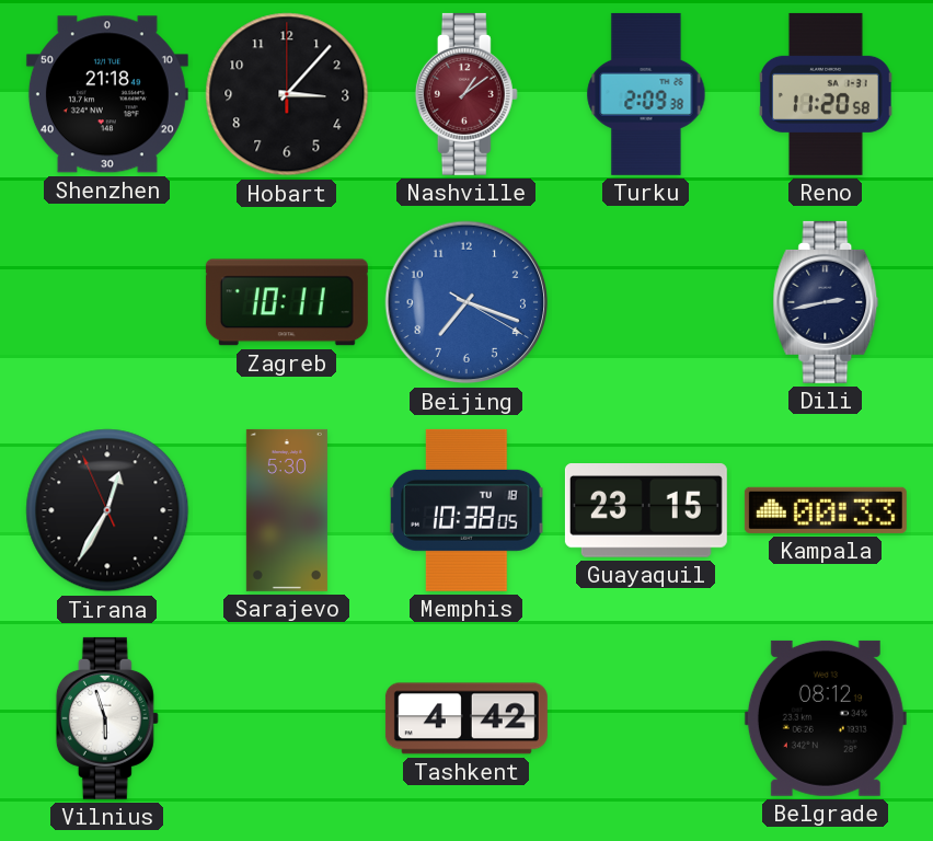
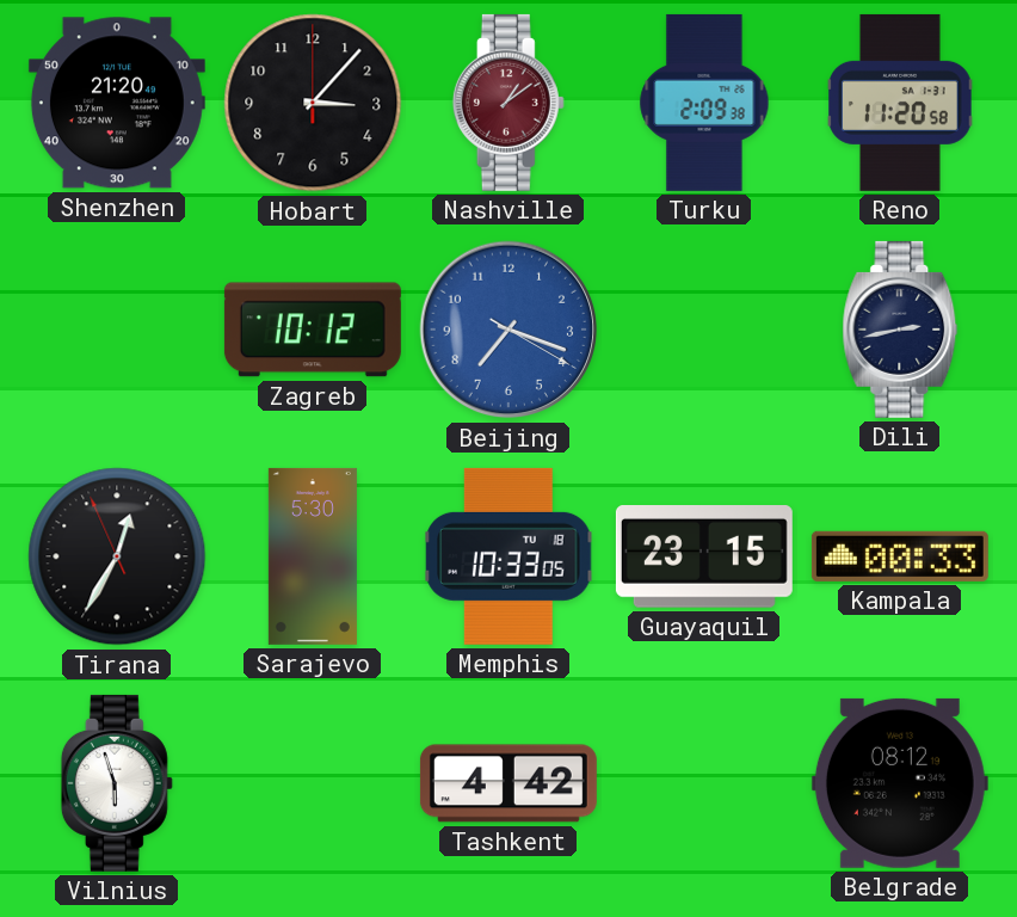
Shenzhen: 21:18 -> 21:20 (117, 103)
Zagreb: 10:11 -> 10:12 (313, 330)
Memphis: 10:38 -> 10:33 (509, 556)
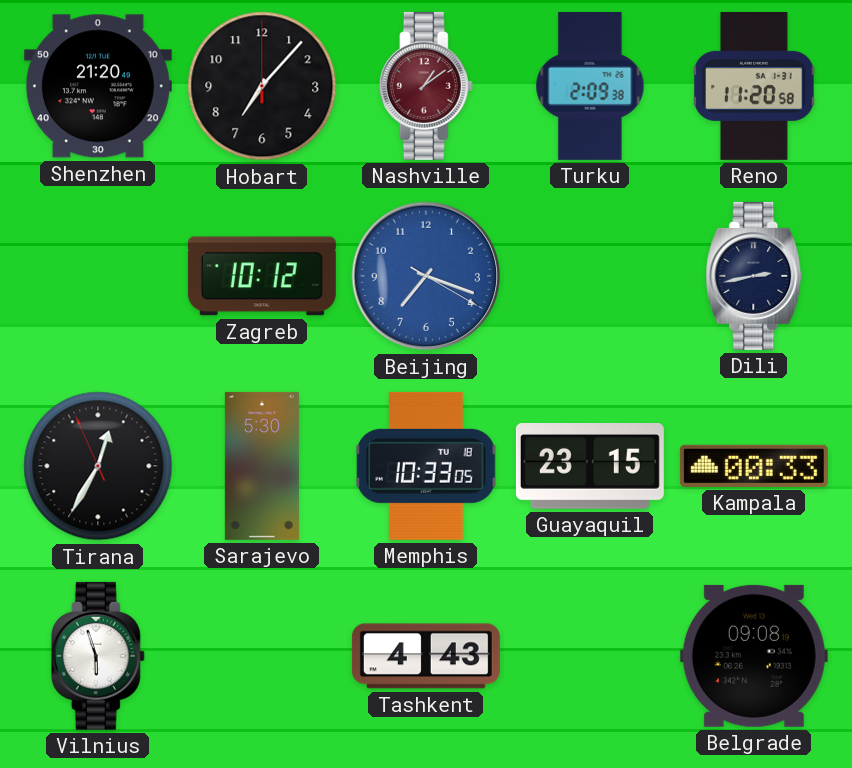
Hobart: 3:07 -> 7:07 (262, 86)
Tashkent: 4:42 -> 4:43 (426, 656)
Belgrade: 08:12 -> 09:08 (754, 656)
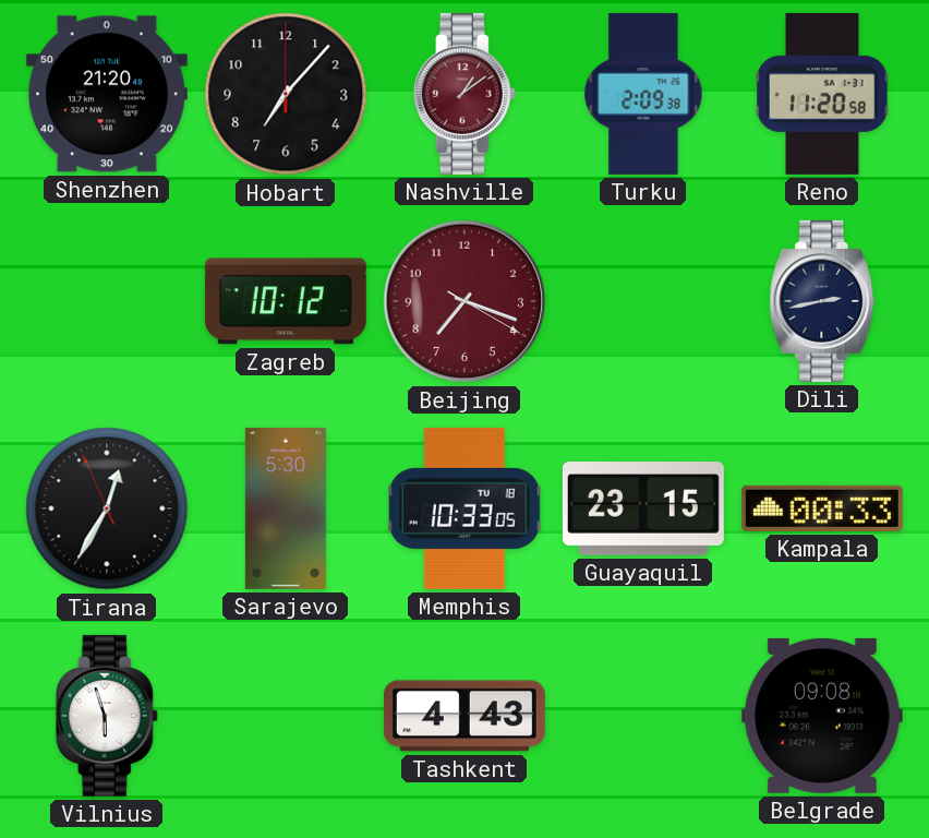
Beijing dial: blue -> burgundy (464, 301)
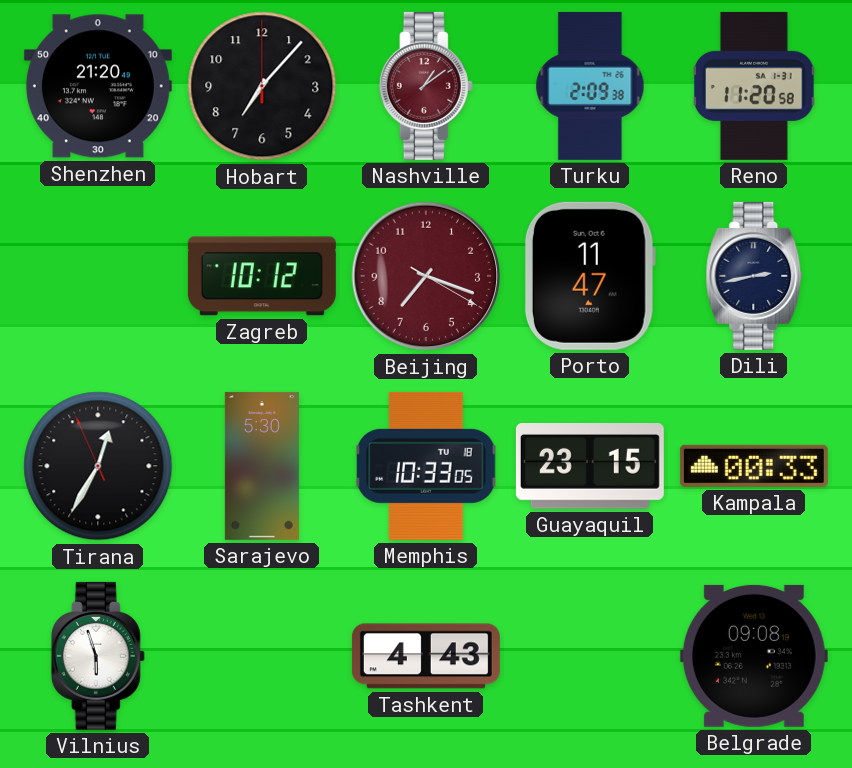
Porto: none -> 11:47 (590, 276)
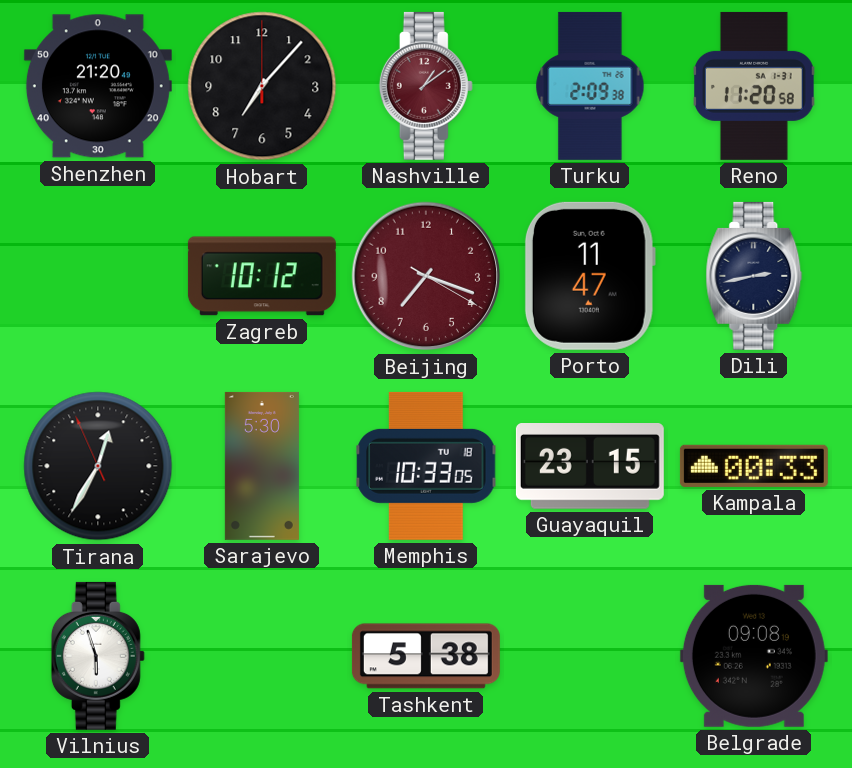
Tashkent: 4:43 -> 5:38 (426, 656)
